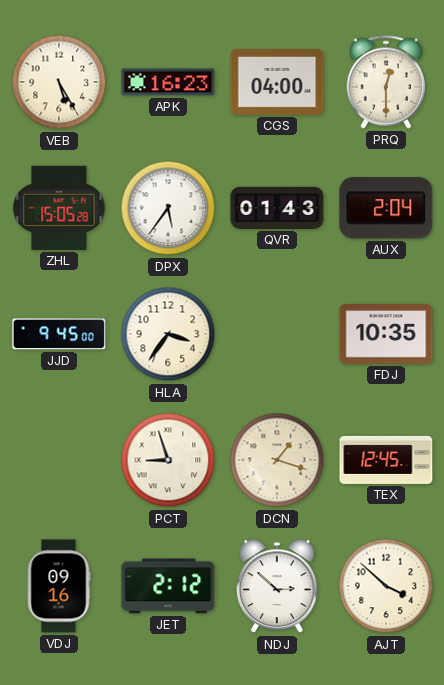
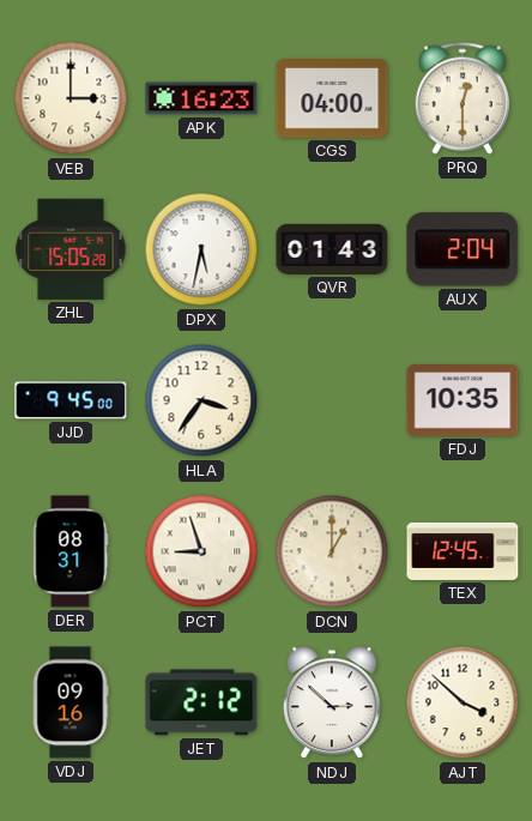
VEB: 5:25 -> 3:00 (71, 98)
DPX: 5:36 -> 5:32 (201, 249)
DER: none -> 08:31 (71, 551)
DCN: 1:18 -> 1:00 (332, 551)
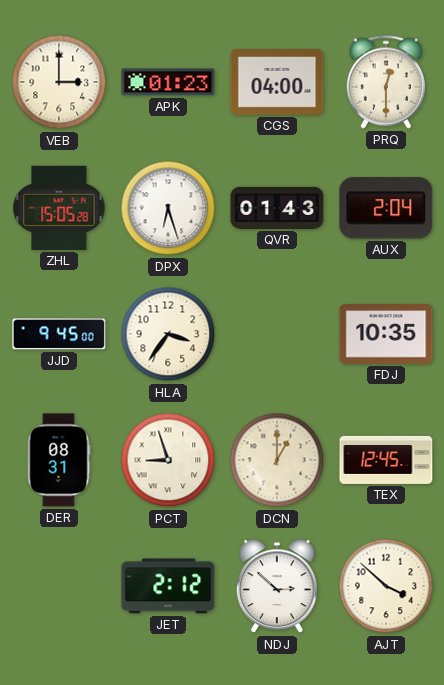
APK: 16:23 -> 01:23 (168, 82)
DPX: 5:32 -> 6:27 (168, 208)
VDJ: 09:16 -> none (71, 702)
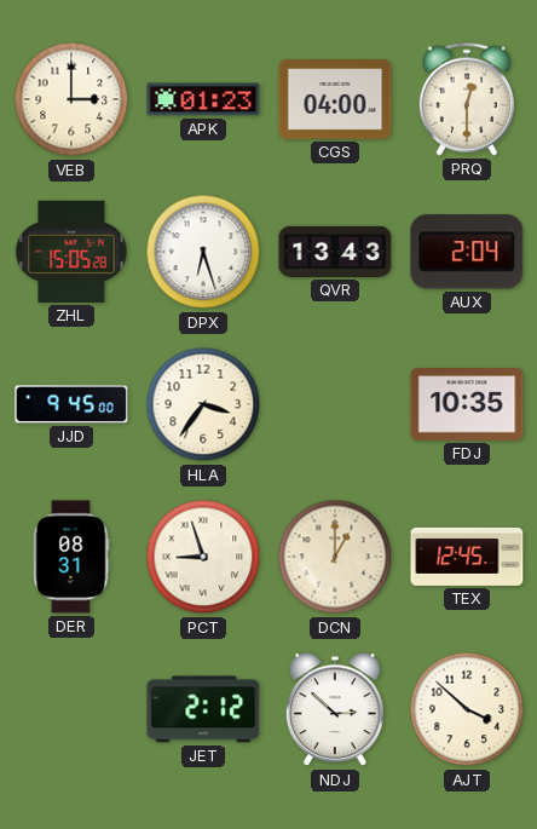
QVR: 01:43 -> 13:43 (335, 252)
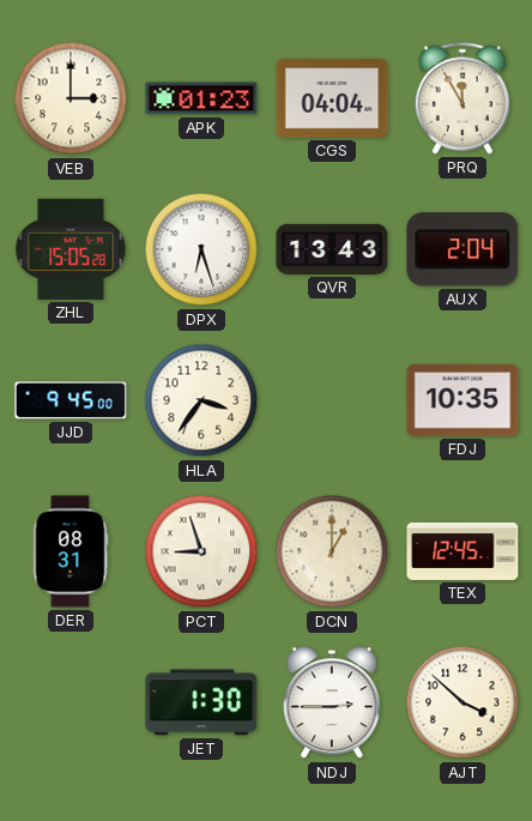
CGS: 04:00 -> 04:04 (332, 99)
PRQ: 12:30 -> 11:55 (463, 98)
JET: 2:12 -> 1:30 (201, 702)
NDJ: 2:52 -> 2:45 (332, 704)
